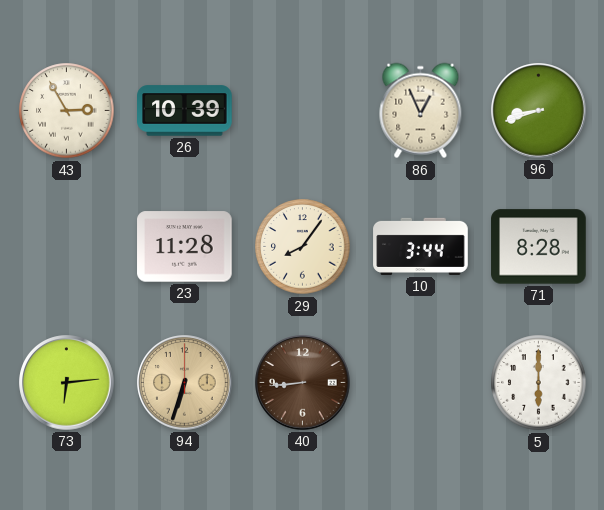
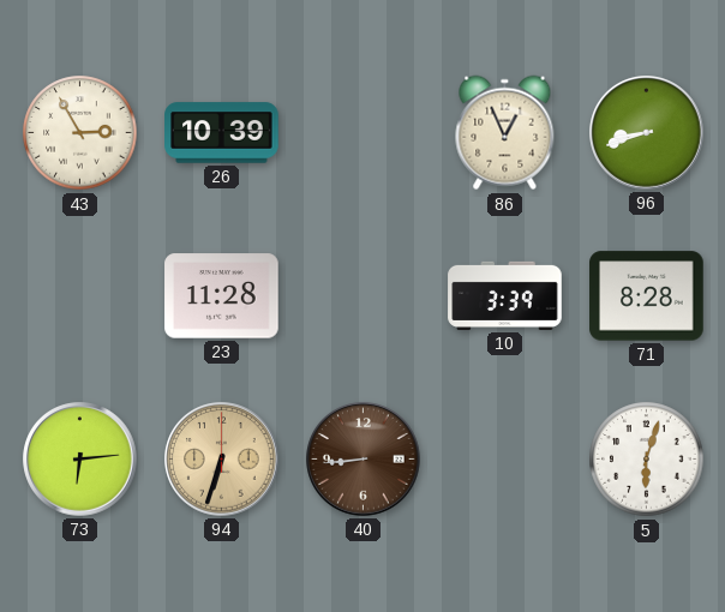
29: 8:06 -> none (303, 247)
10: 3:44 -> 3:39 (505, 295)
5: 6:00 -> 6:03 (647, 460)
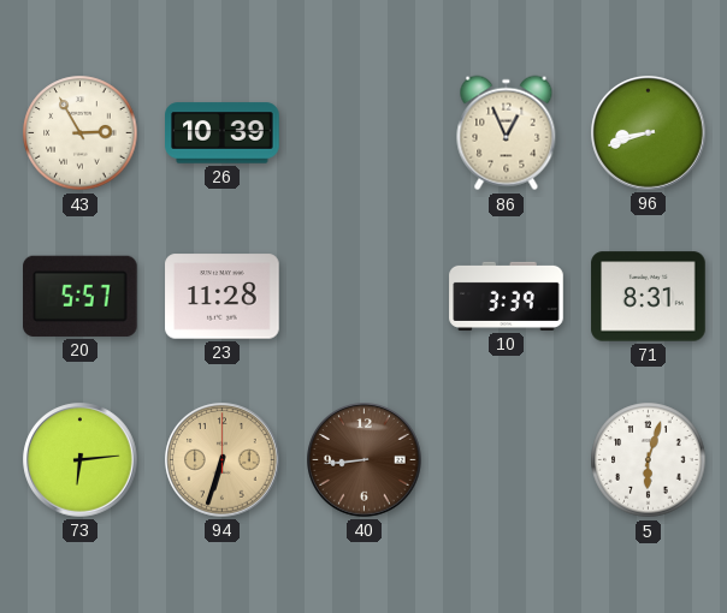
20: none -> 5:57 (81, 296)
71: 8:28 -> 8:31 (649, 297)
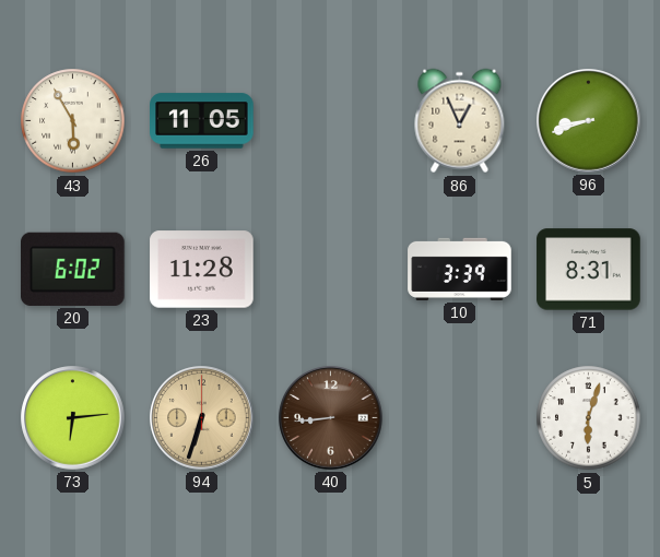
43: 2:55 -> 5:55 (73, 121)
26: 10:39 -> 11:05 (202, 121)
20: 5:57 -> 6:02 (73, 269)
